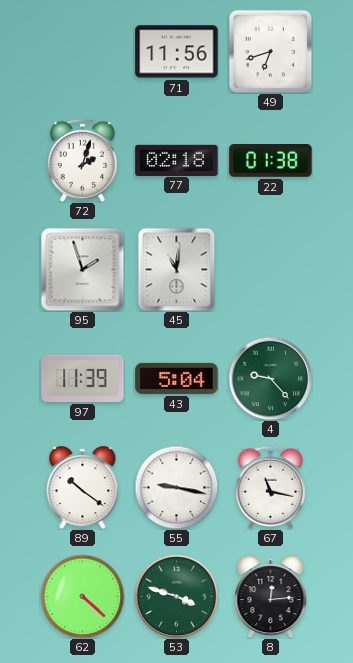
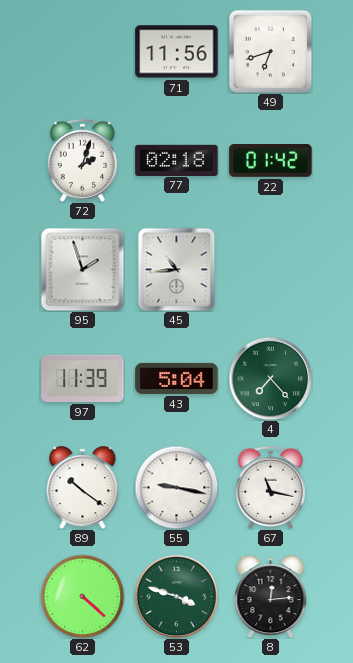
22: 01:38 -> 01:42 (271, 161)
45: 11:01 -> 10:44 (177, 269)
4: 9:23 -> 7:23 (270, 378)
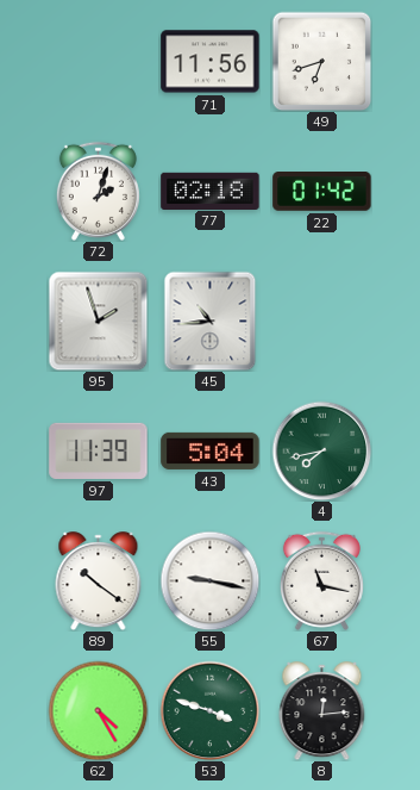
4: 7:23 -> 7:43 (321, 450)
62: 4:22 -> 4:25 (98, 710)
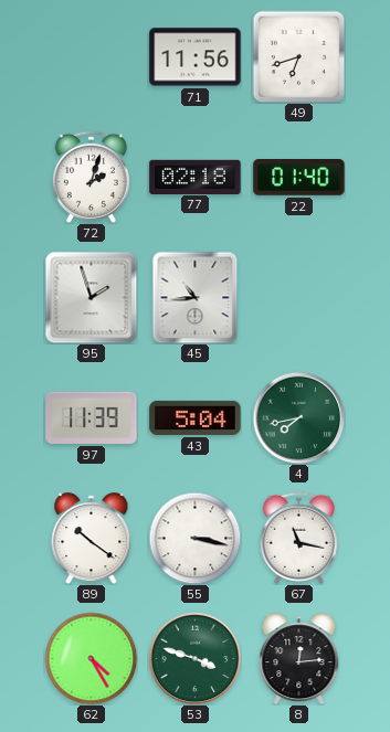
22: 01:42 -> 01:40 (299, 178)
55: 9:17 -> 3:17 (194, 538)
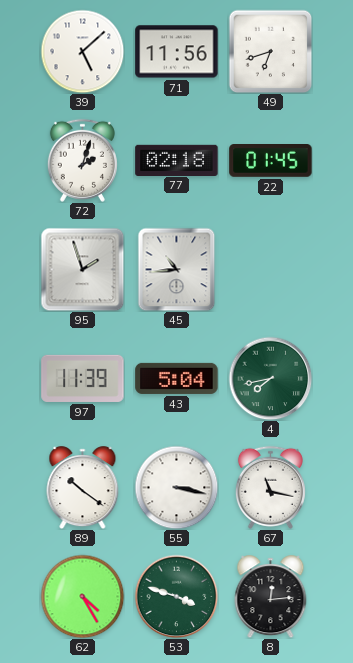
39: none -> 5:08 (82, 51)
22: 01:40 -> 01:45 (271, 161)
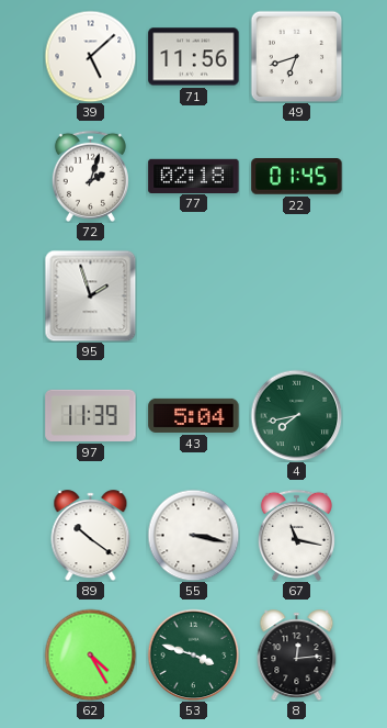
45: 10:44 -> none (177, 269)
